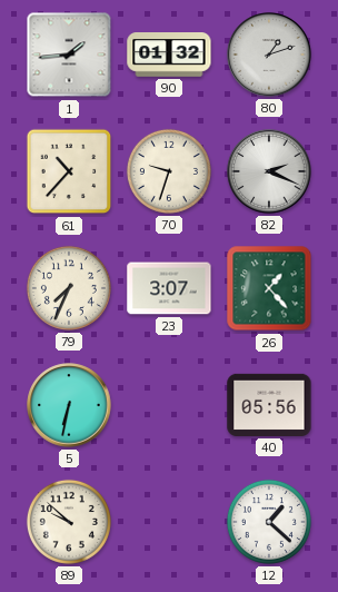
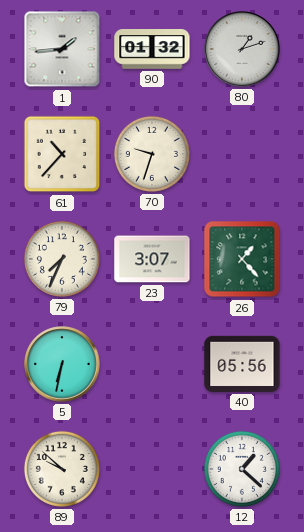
82: 2:19 -> none (269, 171)
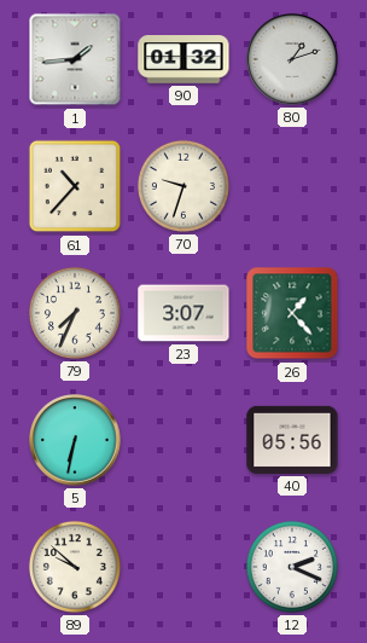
12: 1:22 -> 2:19 (292, 567)
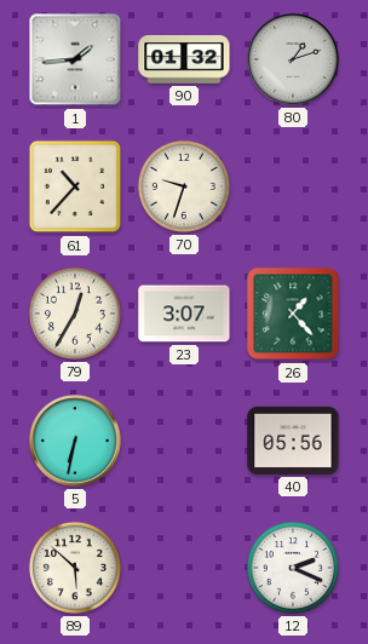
79: 7:34 -> 12:35 (75, 314)
89: 9:52 -> 5:52 (75, 568)
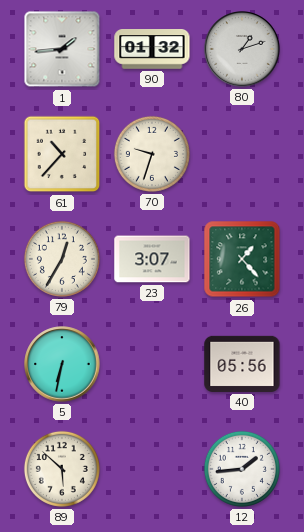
12: 2:19 -> 1:44 (242, 469)
